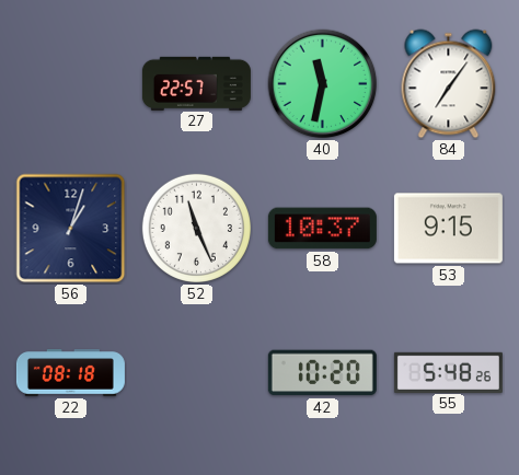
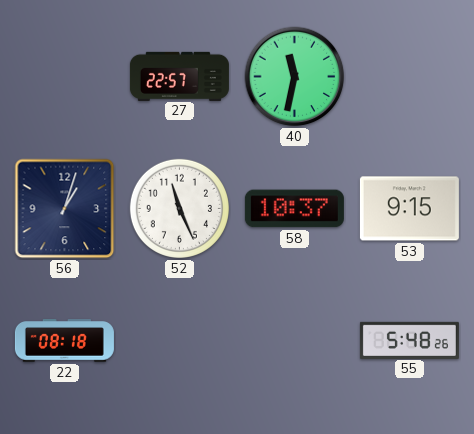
84: 7:06 -> none (449, 84)
42: 10:20 -> none (322, 373)
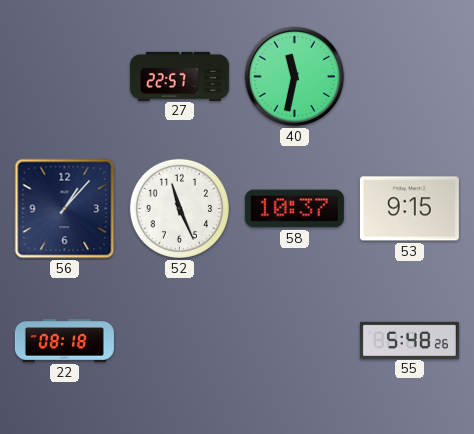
56: 1:03 -> 1:07 (65, 209)
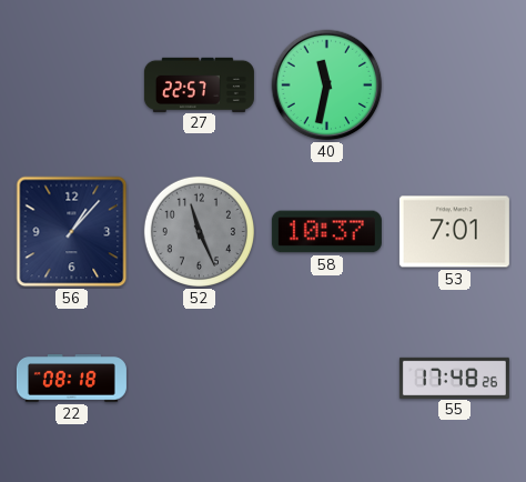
52 dial: white -> grey (199, 231)
53: 9:15 -> 7:01 (454, 232)
55: 5:48 -> 17:48 (454, 378)
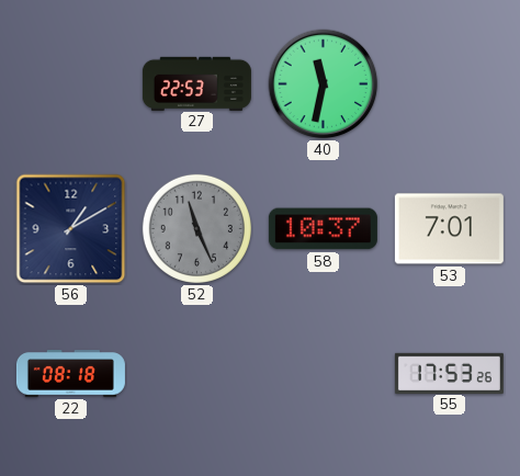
27: 22:57 -> 22:53 (196, 83)
56: 1:07 -> 1:10 (71, 229)
55: 17:48 -> 17:53 (449, 373)
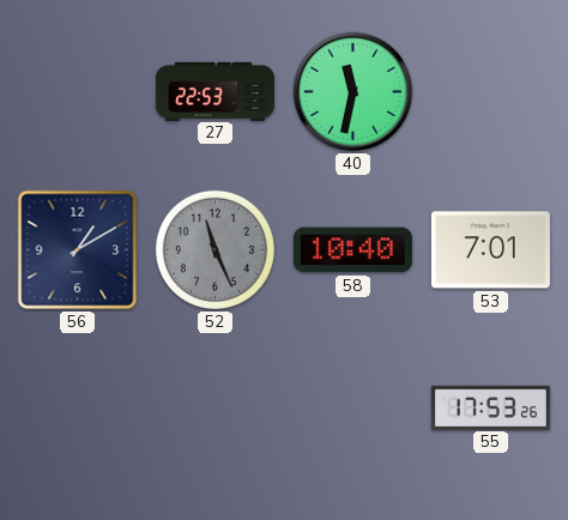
58: 10:37 -> 10:40 (352, 250)
22: 08:18 -> none (70, 374)
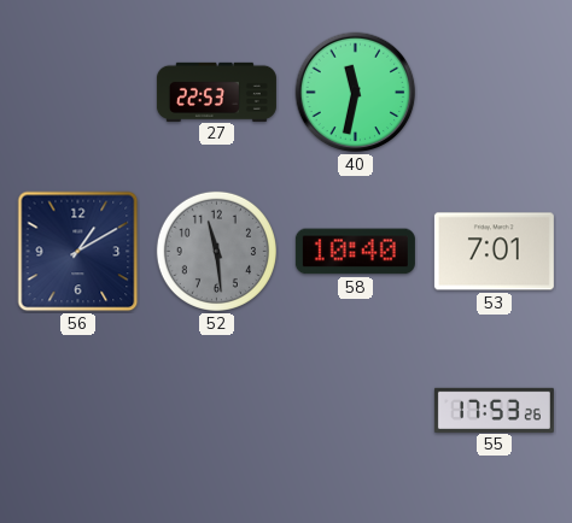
52: 11:26 -> 11:29 (216, 251)
